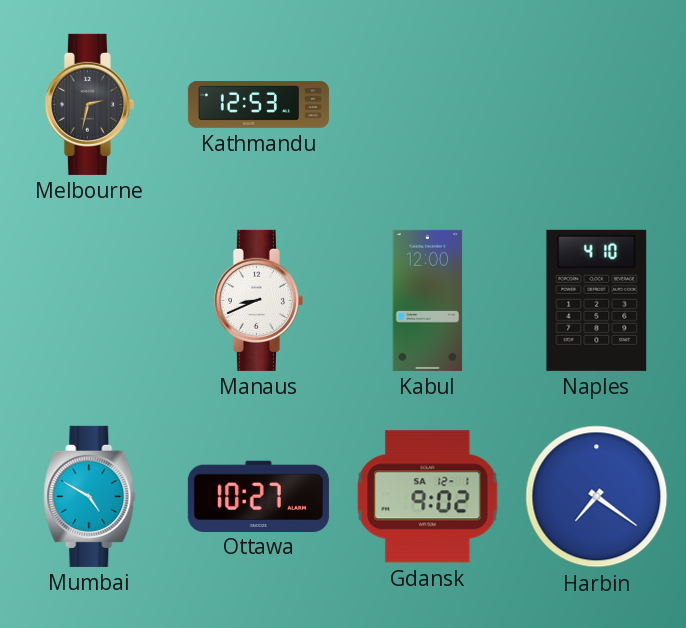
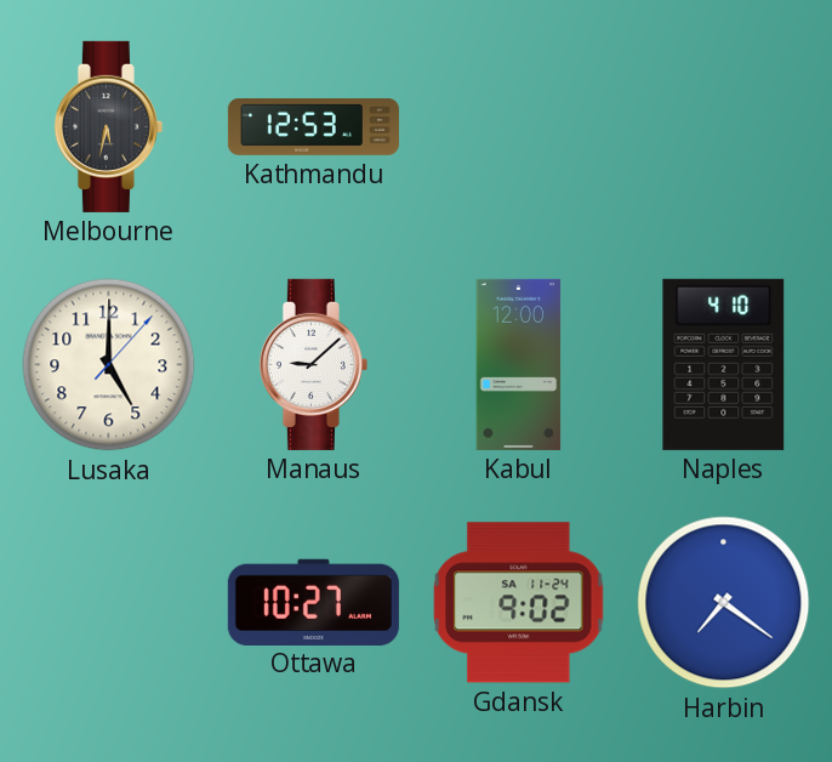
Melbourne: 2:32 -> 5:32 (108, 126)
Lusaka: none -> 5:00 (109, 365)
Manaus: 8:41 -> 9:08 (313, 364)
Mumbai: 4:50 -> none (90, 496)
Gdansk date: SA 12-1 -> SA 11-24 (519, 603)
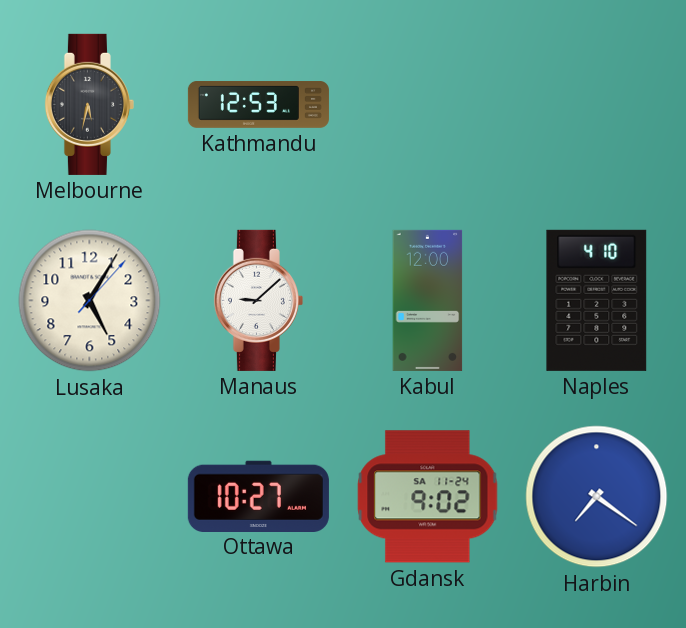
Lusaka: 5:00 -> 5:05 (90, 301)
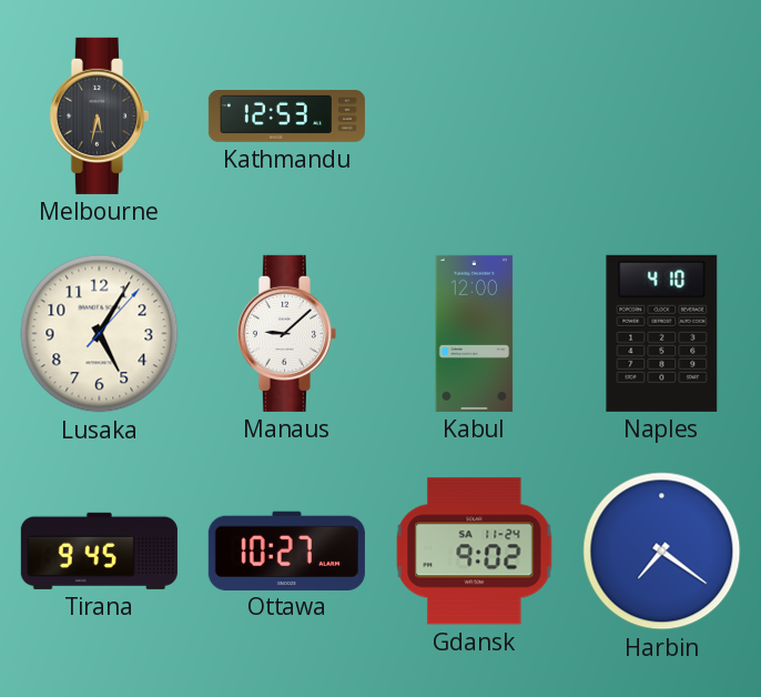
Tirana: none -> 9:45 (99, 550)
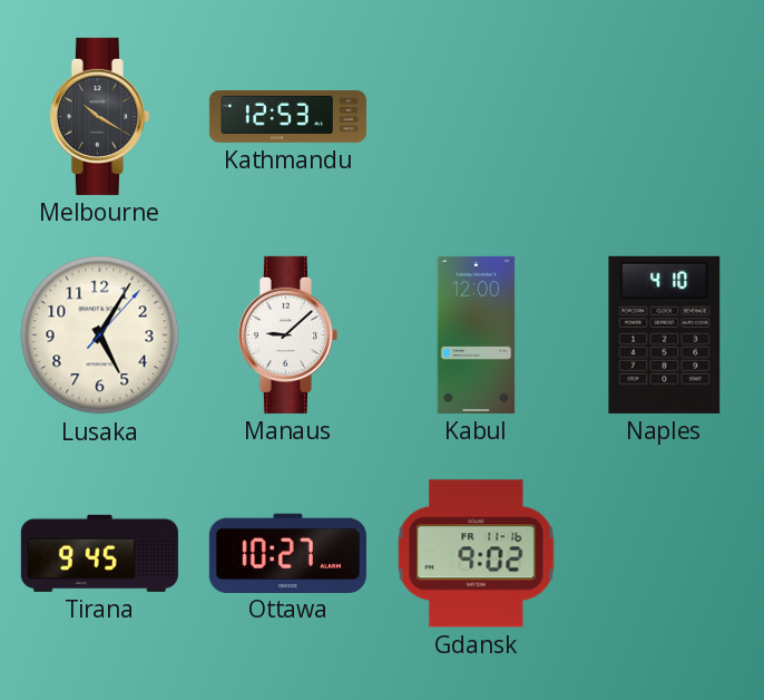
Melbourne: 5:32 -> 10:20 (99, 116)
Gdansk date: SA 11-24 -> FR 11-16 (477, 554)
Harbin: 7:21 -> none (662, 552)
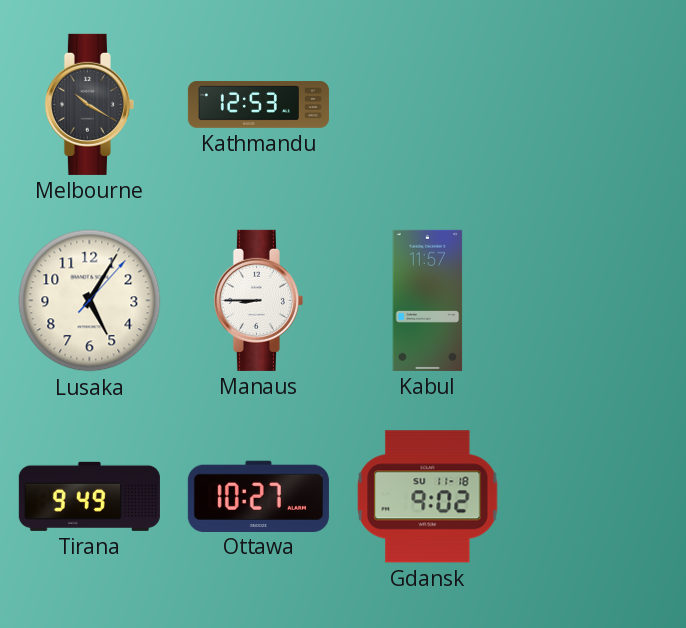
Manaus: 9:08 -> 8:45 (258, 300)
Kabul: 12:00 -> 11:57 (428, 300)
Naples: 4:10 -> none (665, 334)
Tirana: 9:45 -> 9:49 (89, 496)
Gdansk date: FR 11-16 -> SU 11-18 (428, 497)
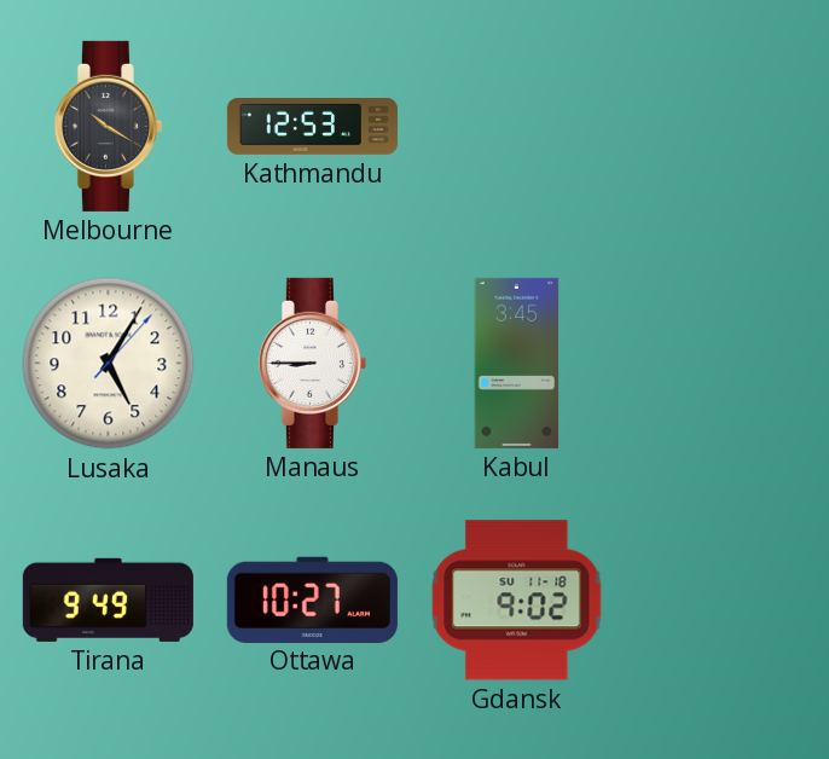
Kabul: 11:57 -> 3:45 (517, 363)
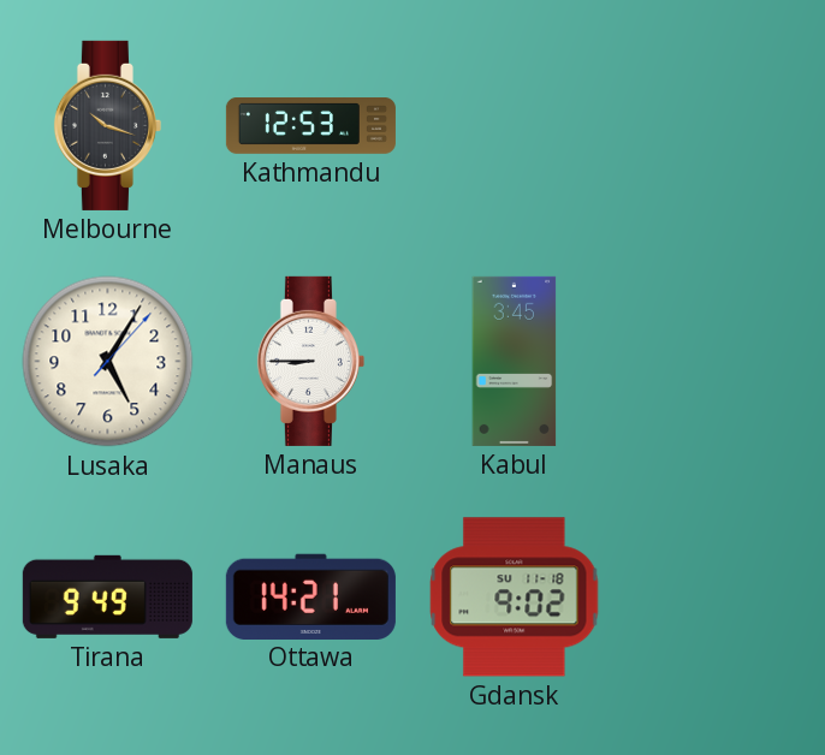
Melbourne: 10:20 -> 10:18 (107, 125)
Ottawa: 10:27 -> 14:21 (310, 596)
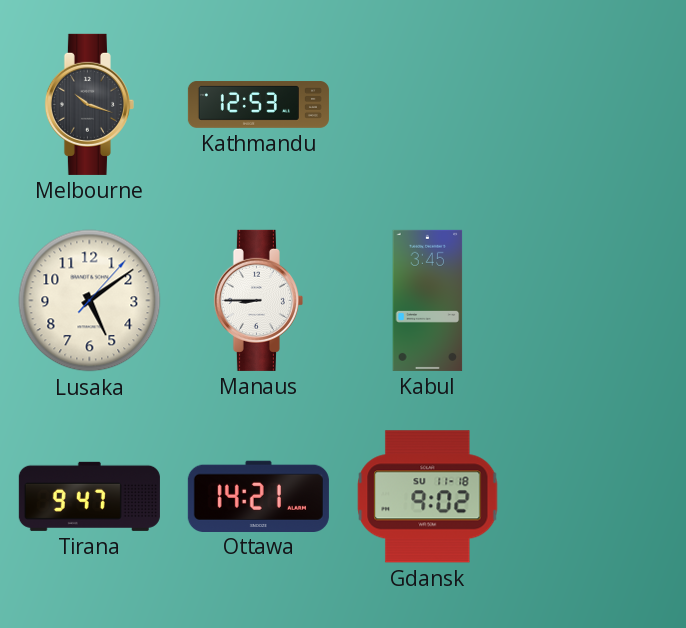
Lusaka: 5:05 -> 5:09 (90, 301)
Tirana: 9:49 -> 9:47 (89, 496)
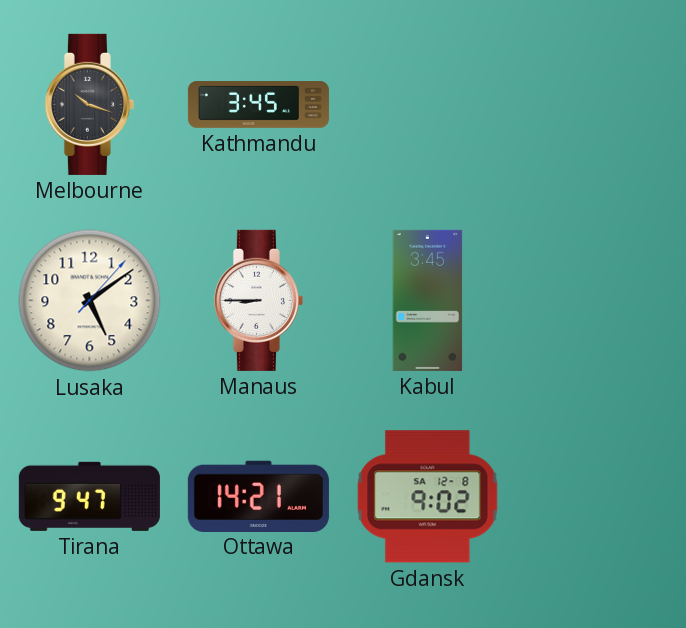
Kathmandu: 12:53 -> 3:45 (258, 105)
Gdansk date: SU 11-18 -> SA 12-8 (428, 497)
